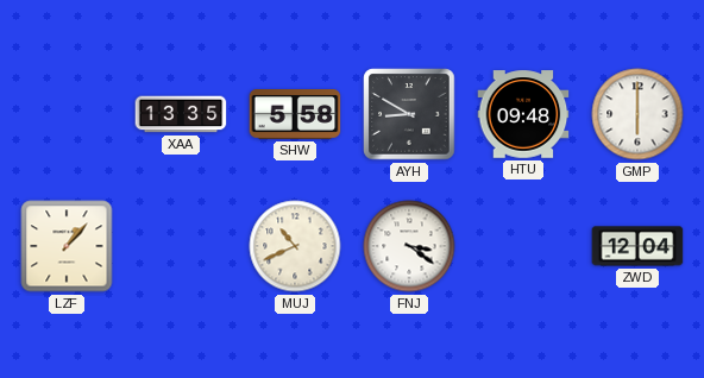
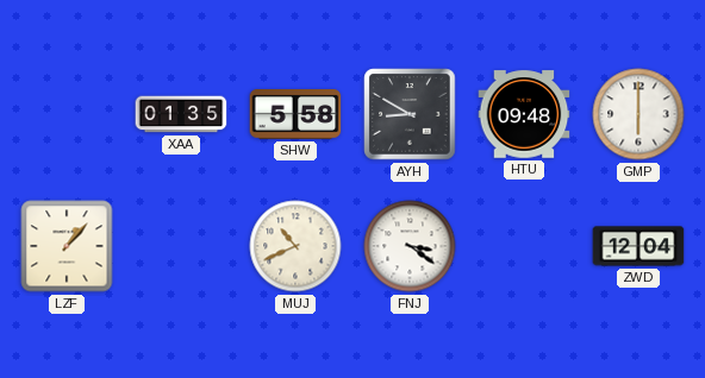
XAA: 13:35 -> 01:35 (181, 114)
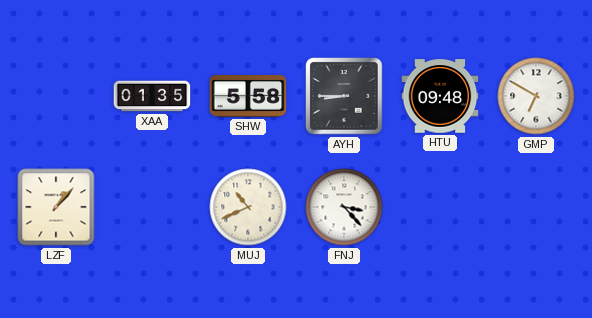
AYH: 8:50 -> 8:45 (344, 96)
GMP: 6:00 -> 6:50 (536, 96)
FNJ: 3:21 -> 3:23 (344, 207)
ZWD: 12:04 -> none (638, 246)
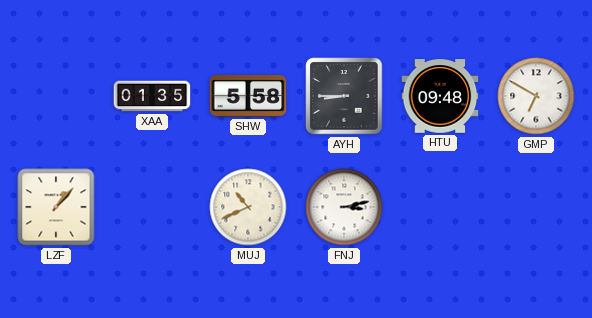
FNJ: 3:23 -> 3:13 (344, 207)
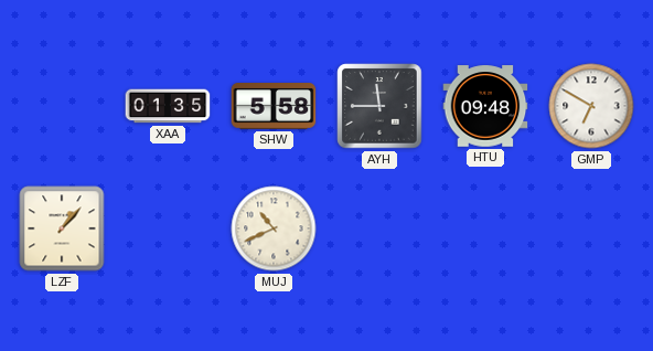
AYH: 8:45 -> 11:45 (379, 106)
FNJ: 3:13 -> none (344, 207)
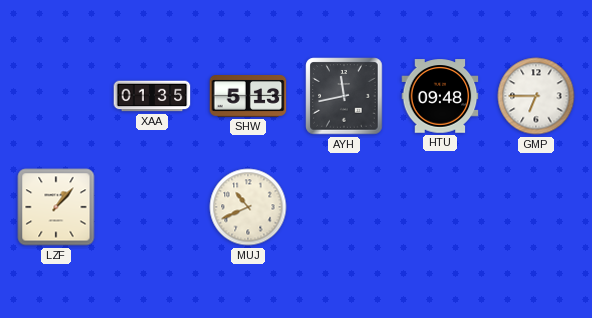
SHW: 5:58 -> 5:13 (248, 97)
AYH: 11:45 -> 11:43 (344, 96)
GMP: 6:50 -> 6:45 (536, 96)
